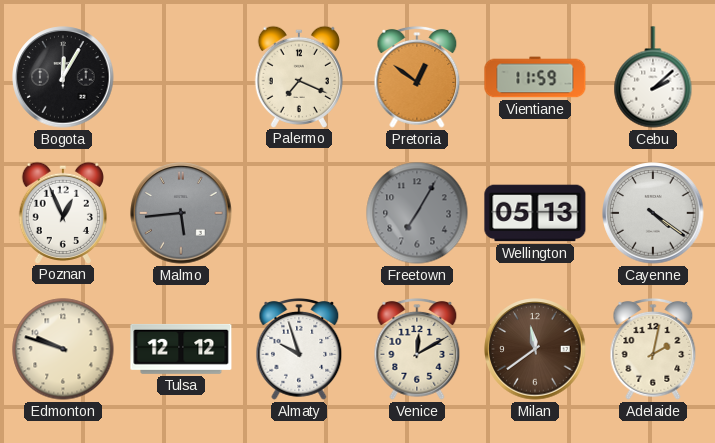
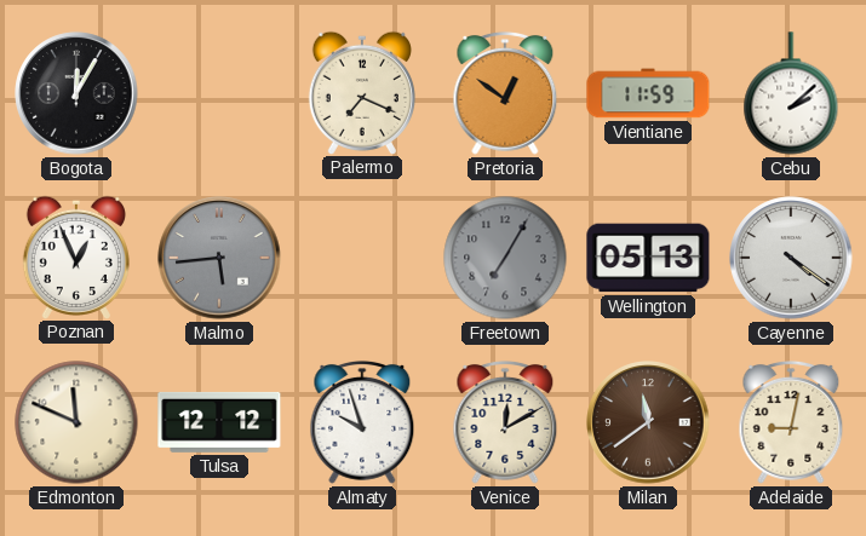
Edmonton: 9:48 -> 11:49 (76, 422)
Adelaide: 2:02 -> 9:02 (791, 422)
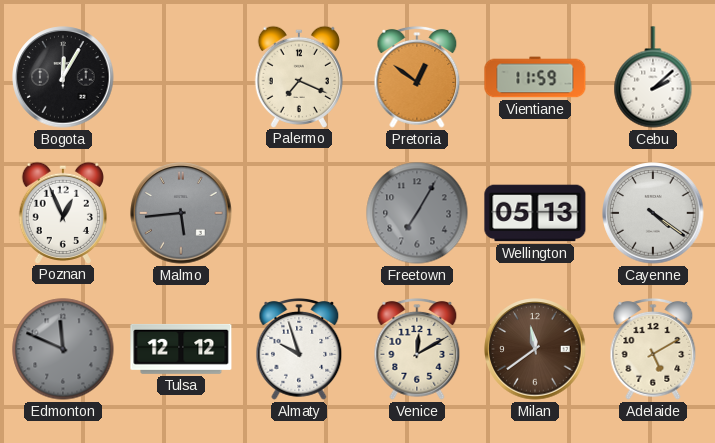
Edmonton dial: cream -> grey (63, 349)
Adelaide: 9:02 -> 5:10 (653, 349)
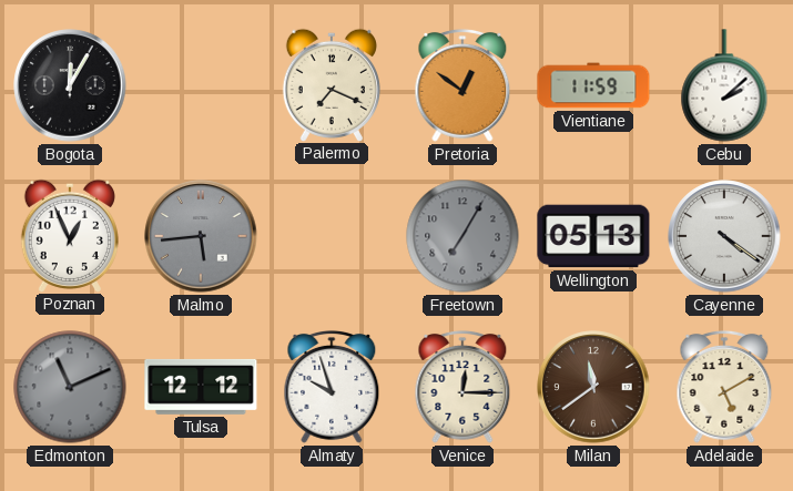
Edmonton: 11:49 -> 11:11 (70, 387)
Venice: 12:10 -> 12:15 (462, 387)
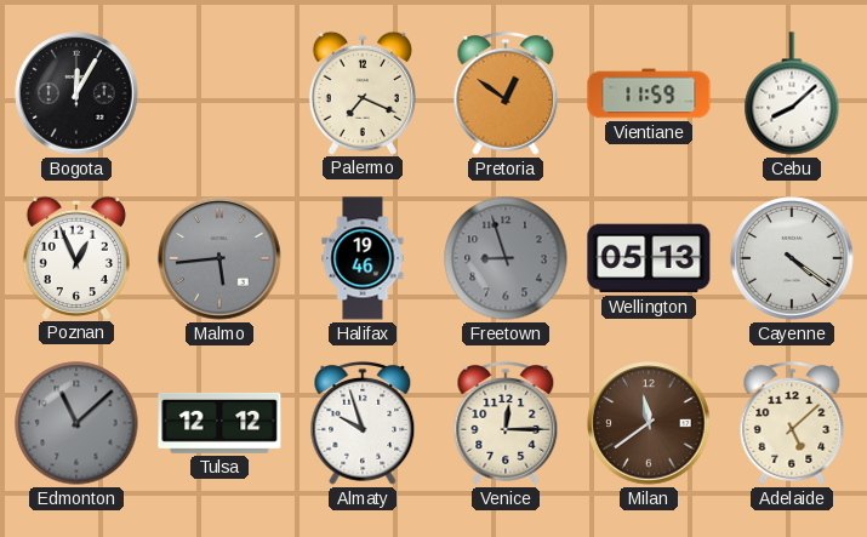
Cebu: 2:08 -> 8:08 (792, 93)
Halifax: none -> 19:46 (363, 258)
Freetown: 7:05 -> 8:57 (506, 258)
Edmonton: 11:11 -> 11:08 (76, 423)
Adelaide: 5:10 -> 5:08 (792, 423)
